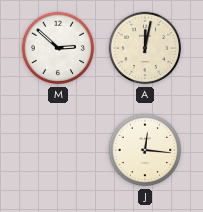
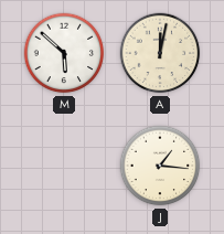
M: 2:52 -> 5:52 (64, 53)
J: 12:16 -> 1:16 (160, 166)
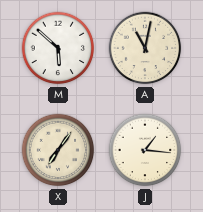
A: 12:02 -> 11:02 (145, 48)
X: none -> 7:06 (58, 150)
